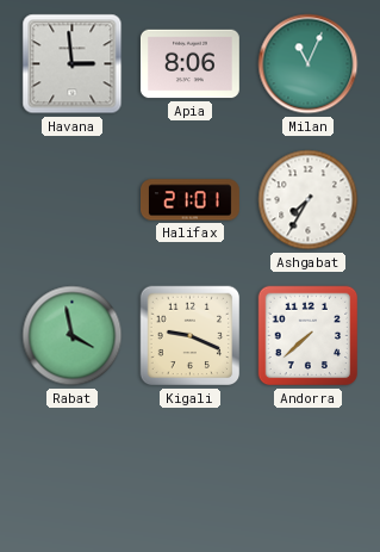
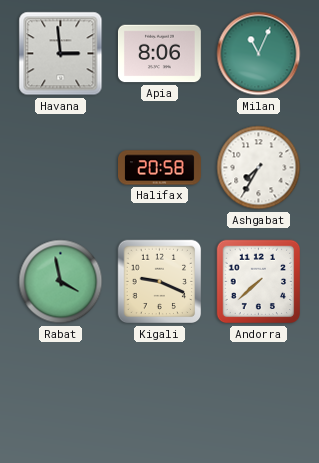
Halifax: 21:01 -> 20:58 (160, 168)
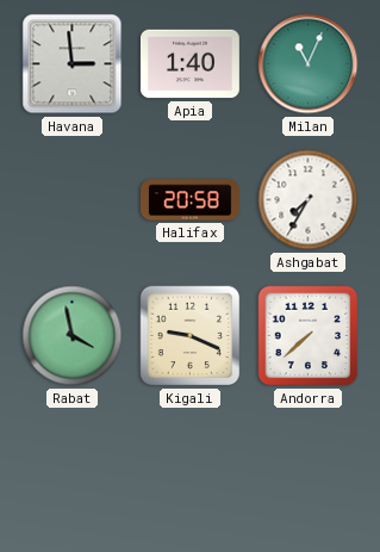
Apia: 8:06 -> 1:40 (189, 64)
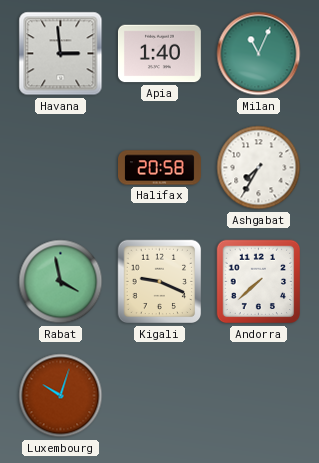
Luxembourg: none -> 10:03 (61, 396)
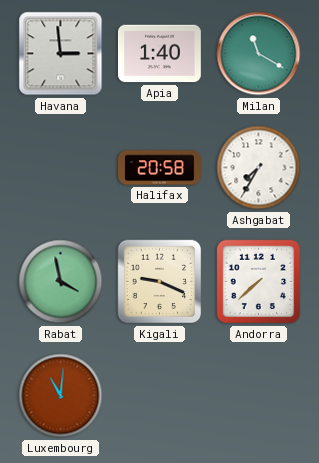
Milan: 11:04 -> 11:20 (259, 54)
Luxembourg: 10:03 -> 11:01 (61, 396)
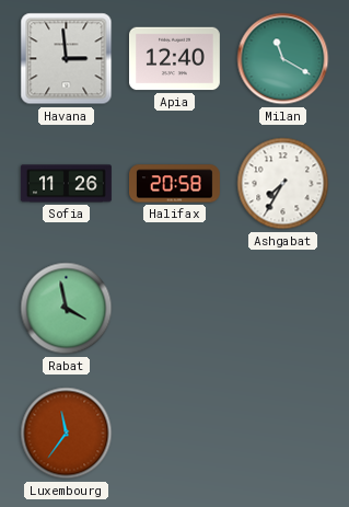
Apia: 1:40 -> 12:40 (174, 59)
Sofia: none -> 11:26 (66, 184)
Kigali: 9:19 -> none (160, 282)
Andorra: 7:38 -> none (259, 282)
Luxembourg: 11:01 -> 11:36 (67, 434)
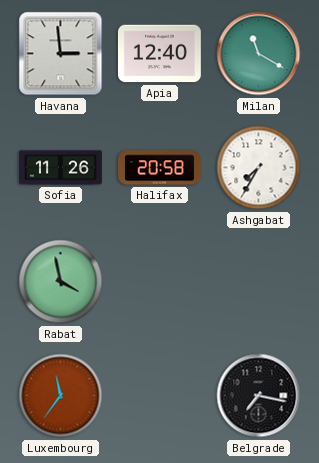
Belgrade: none -> 7:17 (259, 396)
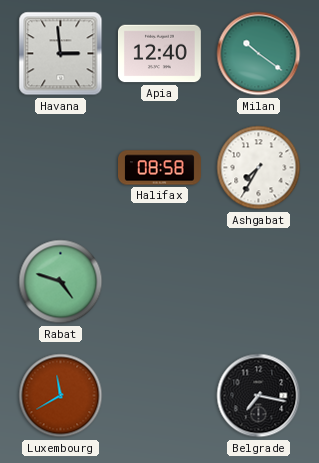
Milan: 11:20 -> 10:21 (259, 54)
Sofia: 11:26 -> none (60, 168)
Halifax: 20:58 -> 08:58 (160, 168)
Rabat: 3:58 -> 4:48 (61, 282)
Luxembourg: 11:36 -> 11:40 (61, 396)
